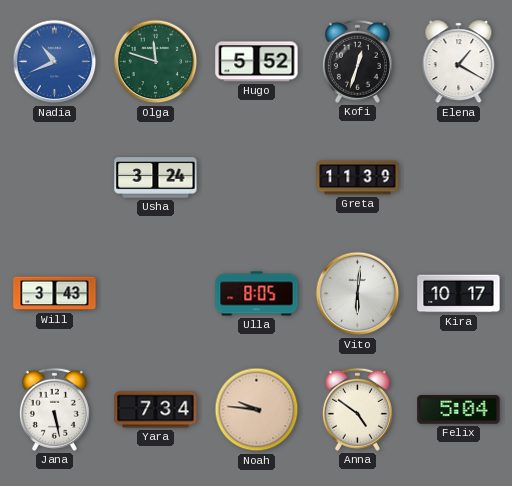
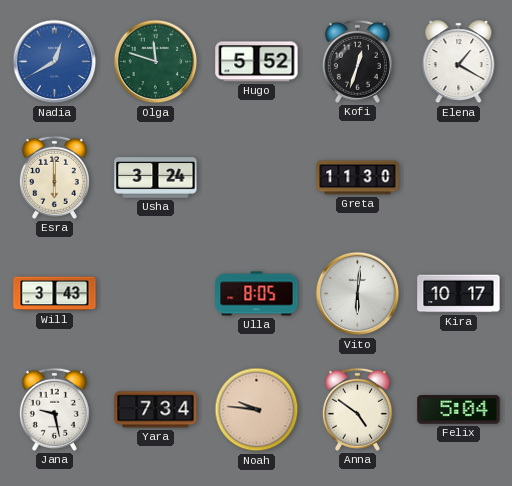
Nadia: 10:41 -> 12:40 (55, 62)
Esra: none -> 6:00 (54, 177)
Greta: 11:39 -> 11:30 (358, 178)
Jana: 5:28 -> 9:28 (54, 409)
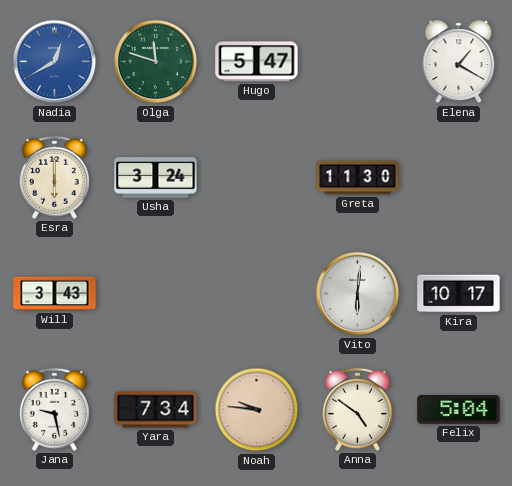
Hugo: 5:52 -> 5:47 (257, 62)
Kofi: 12:33 -> none (357, 61)
Ulla: 8:05 -> none (257, 294)
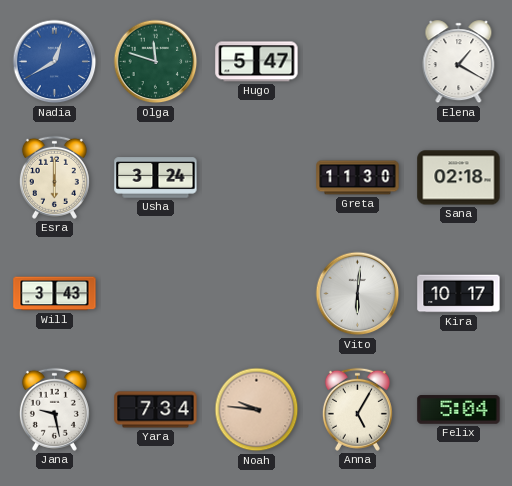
Sana: none -> 02:18 (459, 178)
Anna: 4:51 -> 5:05 (357, 409)
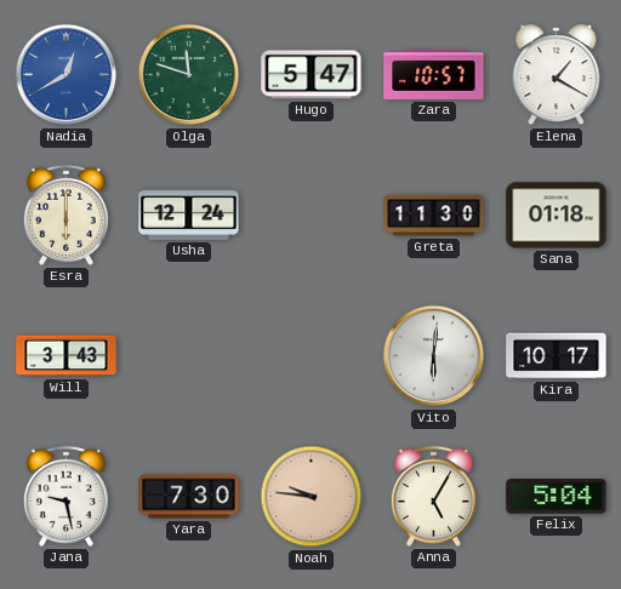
Zara: none -> 10:57 (434, 74)
Usha: 3:24 -> 12:24 (189, 216)
Sana: 02:18 -> 01:18 (557, 216)
Yara: 7:34 -> 7:30 (189, 497)
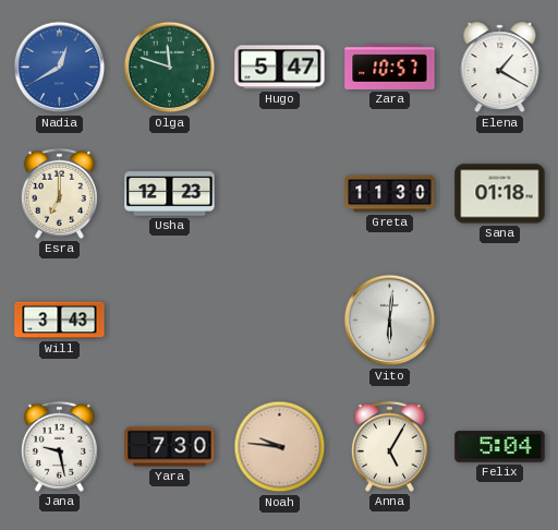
Esra: 6:00 -> 7:00 (59, 193)
Usha: 12:24 -> 12:23 (170, 194)
Kira: 10:17 -> none (557, 356)
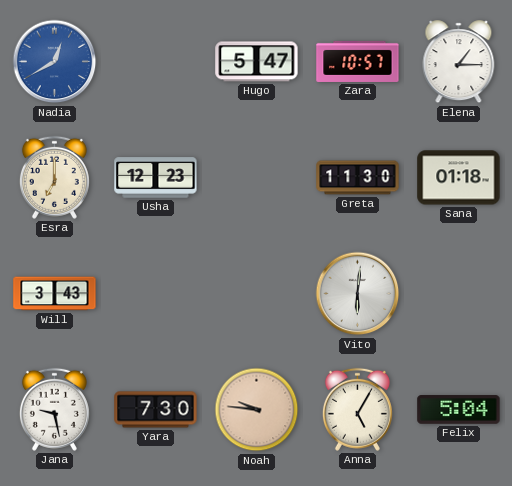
Olga: 11:48 -> none (170, 68)
Elena: 1:20 -> 1:15 (459, 62)
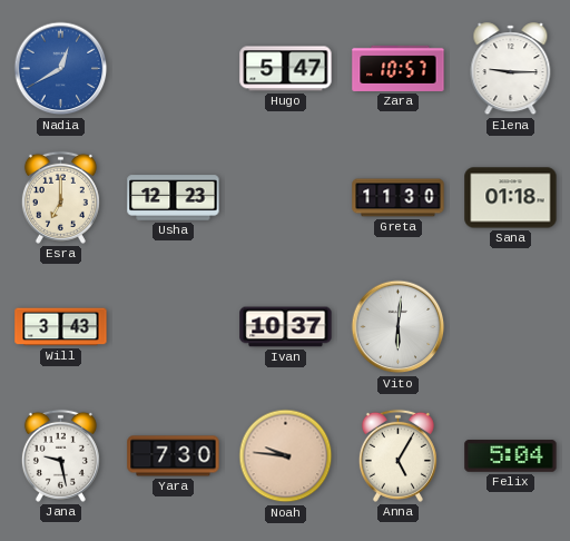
Elena: 1:15 -> 9:15 (511, 69)
Ivan: none -> 10:37 (286, 327)
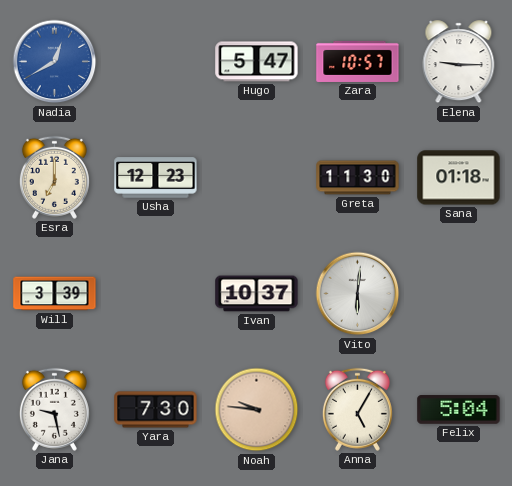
Will: 3:43 -> 3:39 (55, 294)
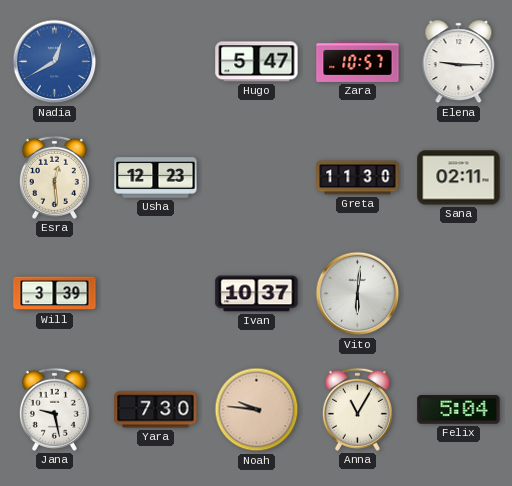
Esra: 7:00 -> 12:29 (54, 177)
Sana: 01:18 -> 02:11 (459, 178)
Anna: 5:05 -> 11:05 (357, 409)
